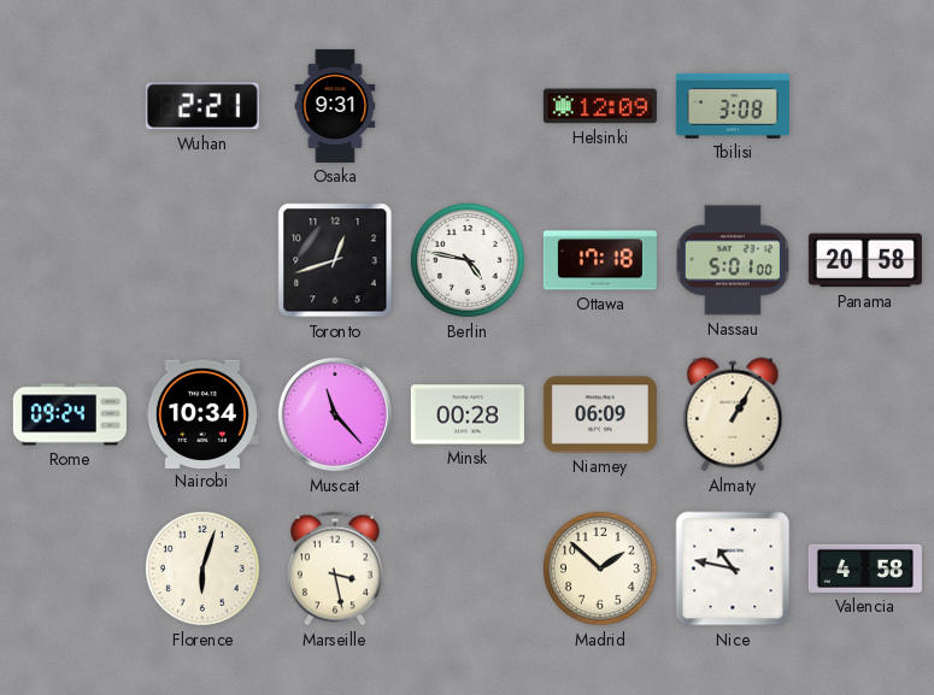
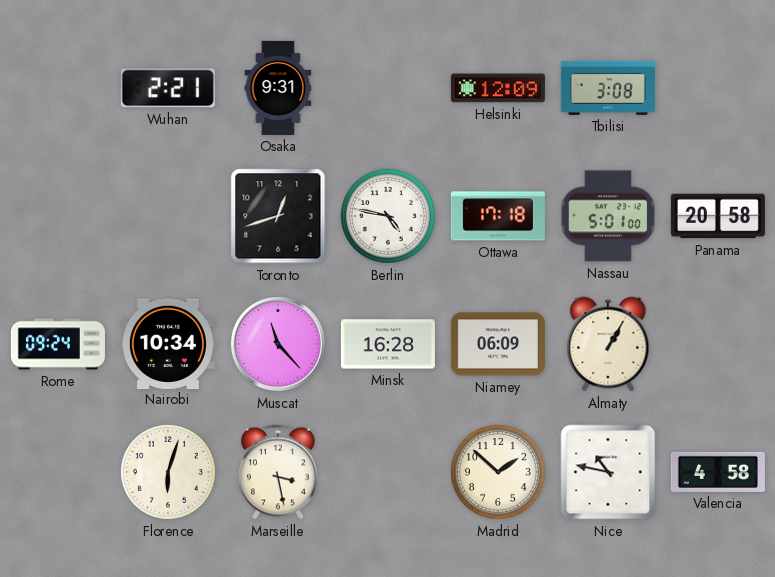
Minsk: 00:28 -> 16:28 (388, 344)
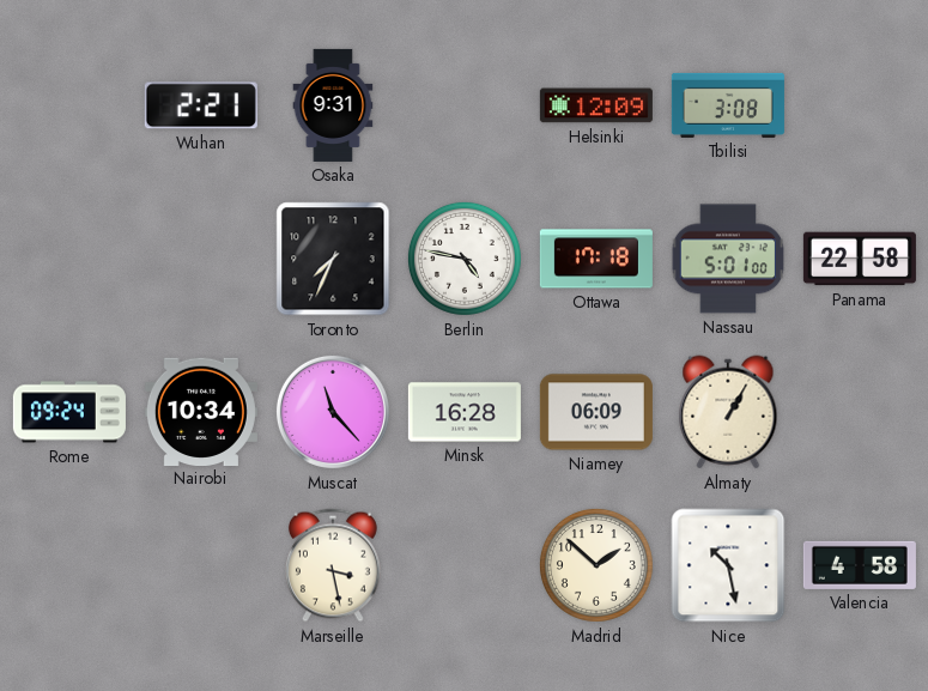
Toronto: 12:42 -> 7:34 (333, 259)
Panama: 20:58 -> 22:58 (860, 259)
Florence: 6:03 -> none (168, 472)
Nice: 10:47 -> 10:28 (728, 565)
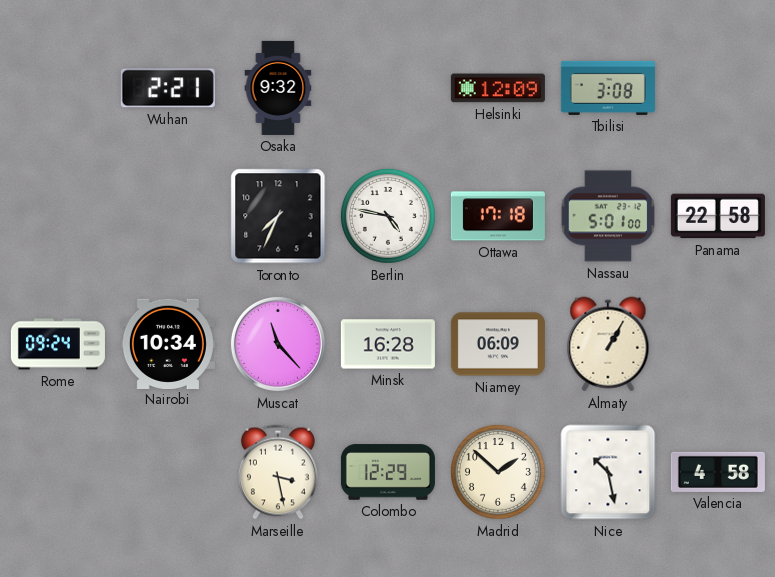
Osaka: 9:31 -> 9:32 (278, 88)
Colombo: none -> 12:29 (388, 472)
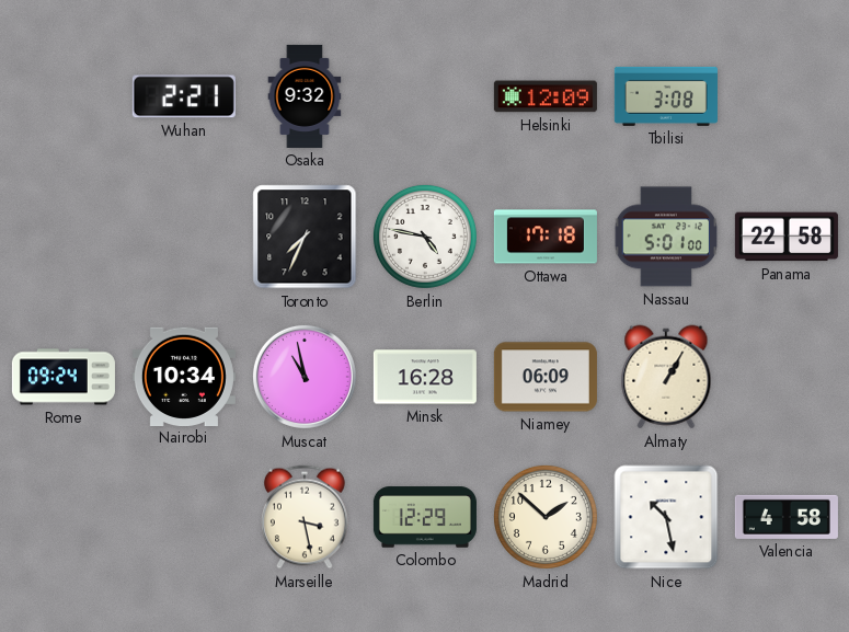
Muscat: 11:23 -> 10:58 (305, 377)
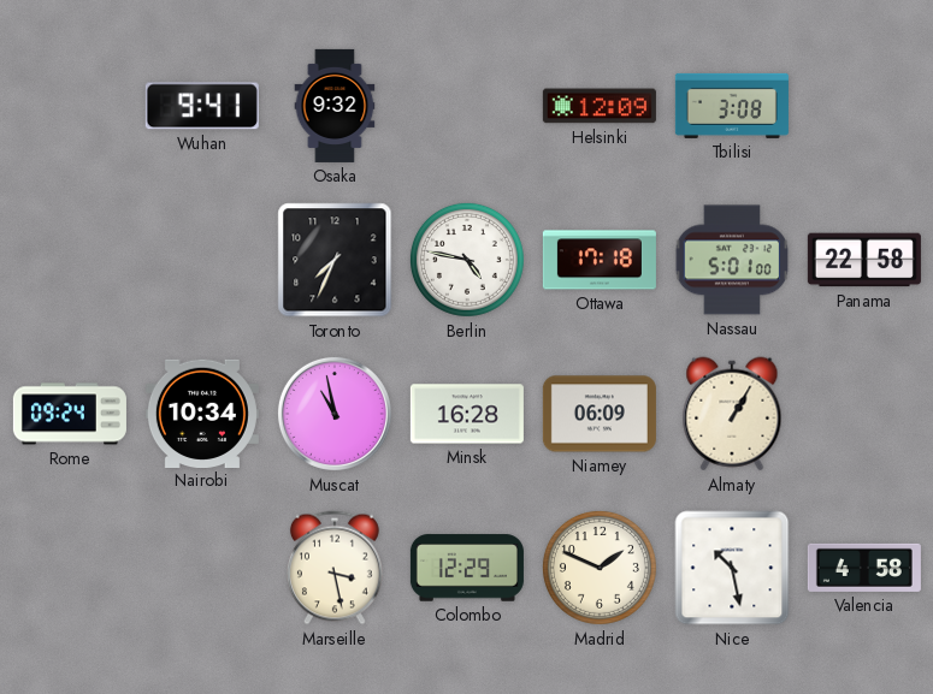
Wuhan: 2:21 -> 9:41 (202, 106)
Madrid: 1:52 -> 1:49 (600, 568)
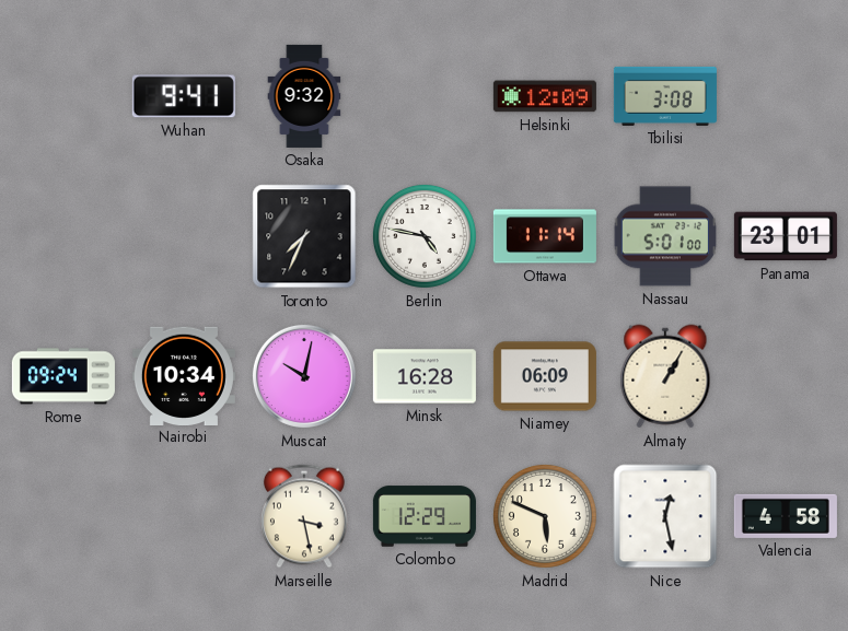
Ottawa: 17:18 -> 11:14 (545, 236)
Panama: 22:58 -> 23:01 (786, 236)
Muscat: 10:58 -> 10:02 (304, 376)
Madrid: 1:49 -> 5:49 (545, 516)
Nice: 10:28 -> 12:28 (665, 516)
